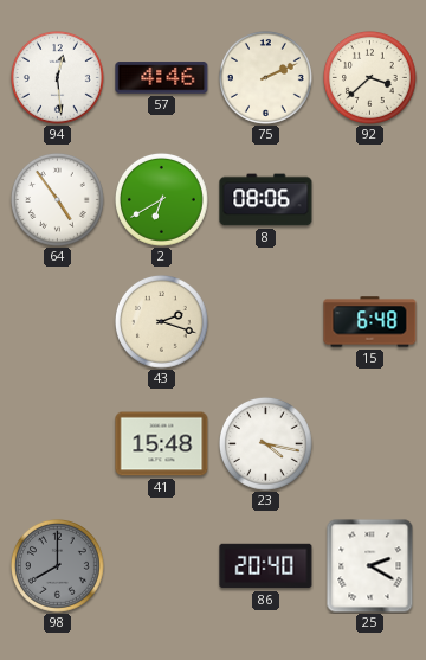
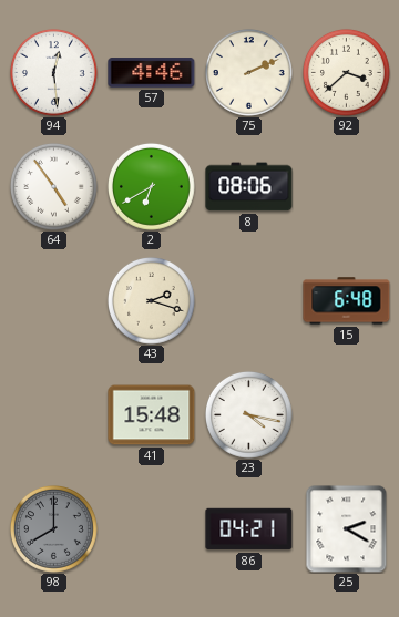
86: 20:40 -> 04:21 (249, 529)
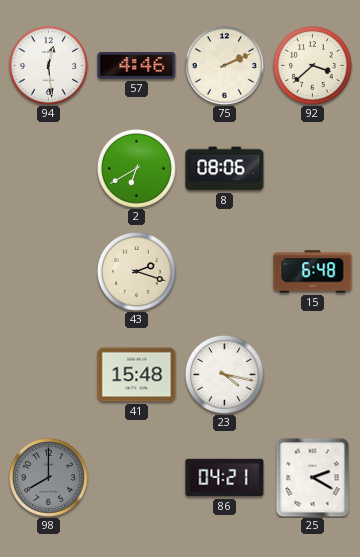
64: 4:54 -> none (54, 187)
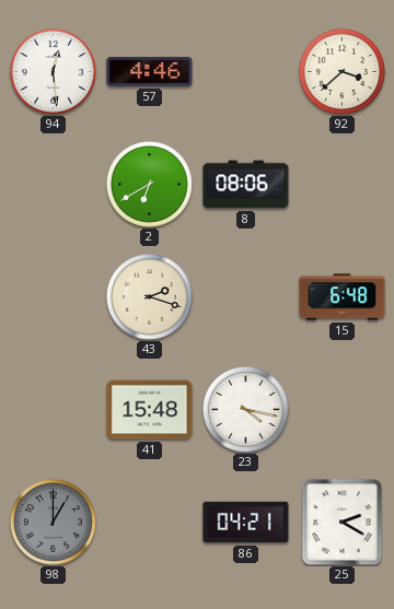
75: 2:11 -> none (225, 66)
98: 8:00 -> 1:00 (54, 523)
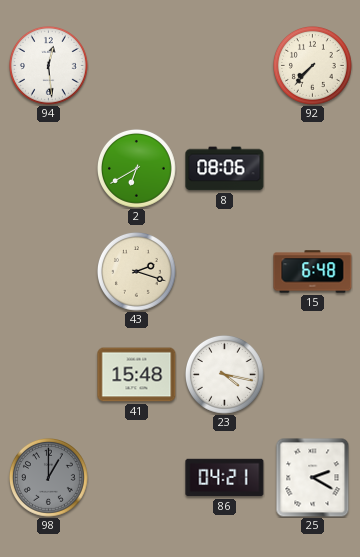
57: 4:46 -> none (150, 72)
92: 3:38 -> 7:37 (313, 66)
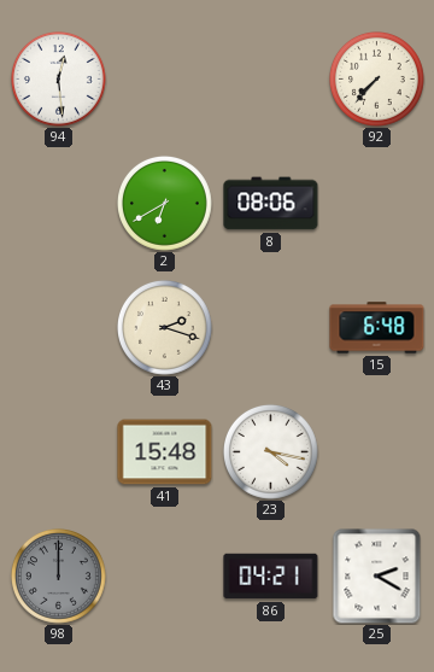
98: 1:00 -> 12:00 (59, 577)
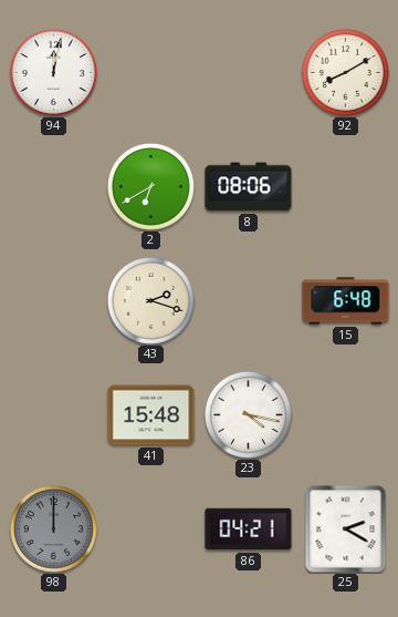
94: 12:29 -> 12:02 (54, 73)
92: 7:37 -> 8:10 (346, 73)
